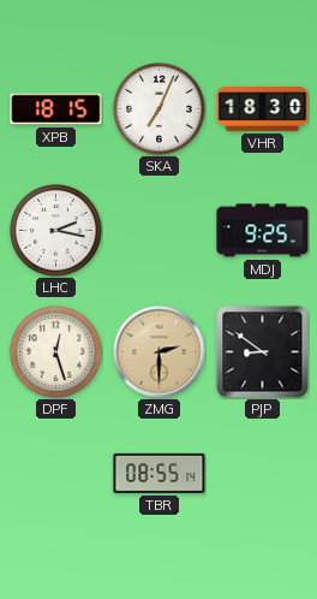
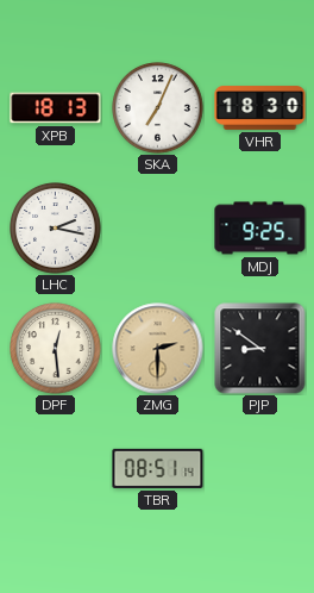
XPB: 18:15 -> 18:13 (56, 108)
DPF: 12:27 -> 12:29 (56, 349)
TBR: 08:55 -> 08:51 (158, 468)
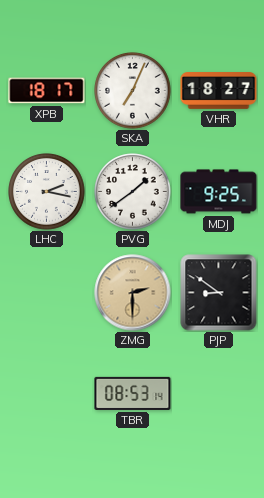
XPB: 18:13 -> 18:17 (47, 91)
VHR: 18:30 -> 18:27 (219, 91)
PVG: none -> 1:39 (133, 192)
DPF: 12:29 -> none (56, 349)
TBR: 08:51 -> 08:53 (133, 393)
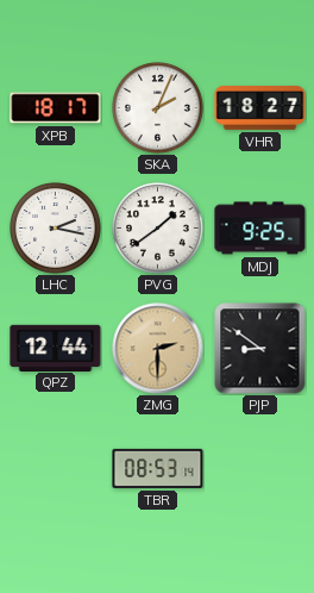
SKA: 7:04 -> 2:04 (158, 108)
QPZ: none -> 12:44 (56, 348)
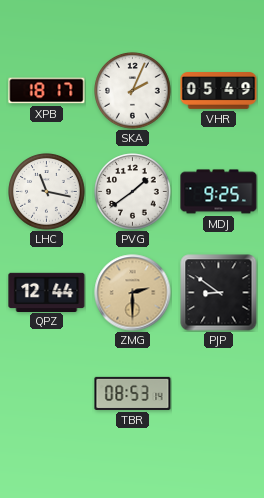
VHR: 18:27 -> 05:49 (219, 91)
LHC: 2:17 -> 11:17 (47, 192)
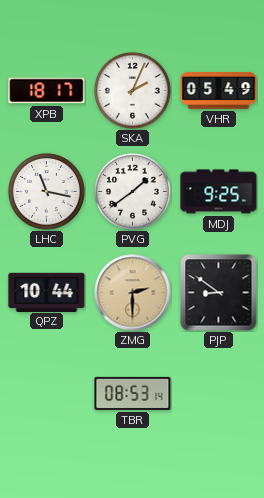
QPZ: 12:44 -> 10:44 (47, 292)
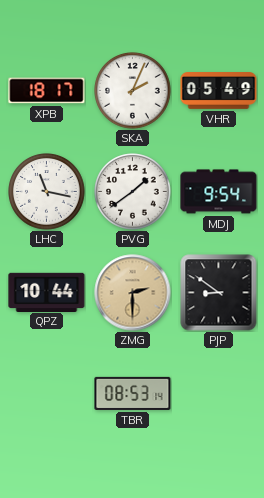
MDJ: 9:25 -> 9:54 (219, 192)
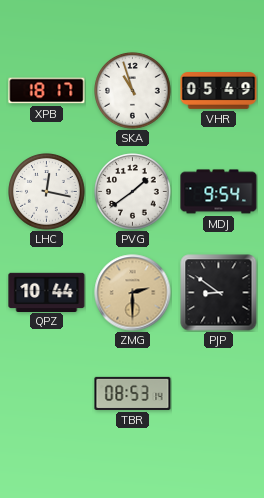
SKA: 2:04 -> 10:57 (133, 91)
LHC: 11:17 -> 12:17 (47, 192)
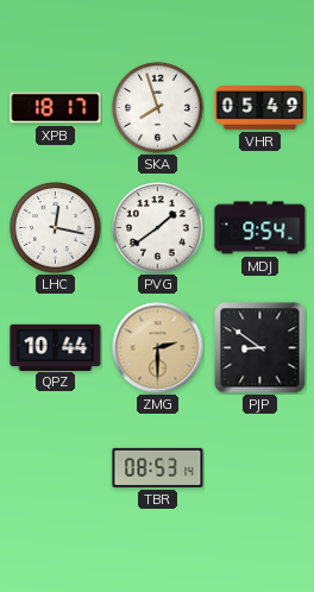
SKA: 10:57 -> 7:57 (158, 108)
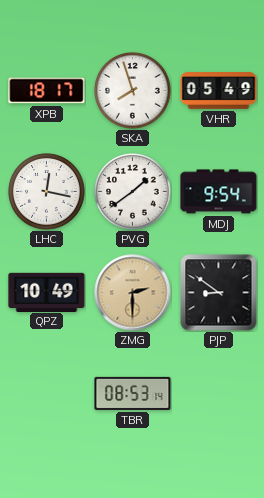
QPZ: 10:44 -> 10:49 (47, 292)
